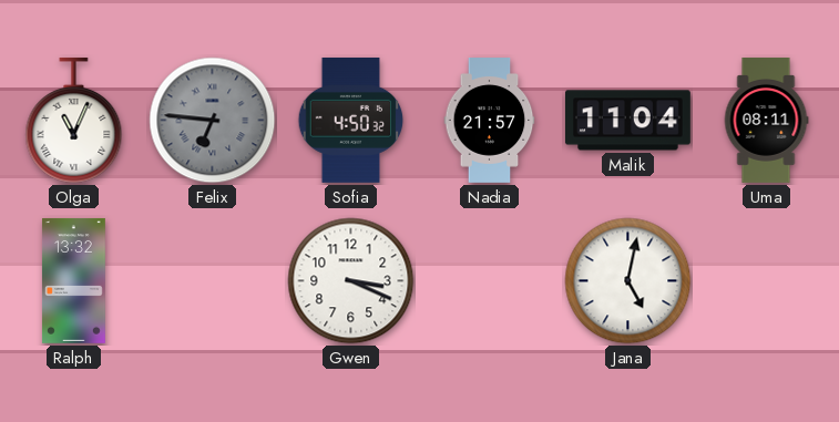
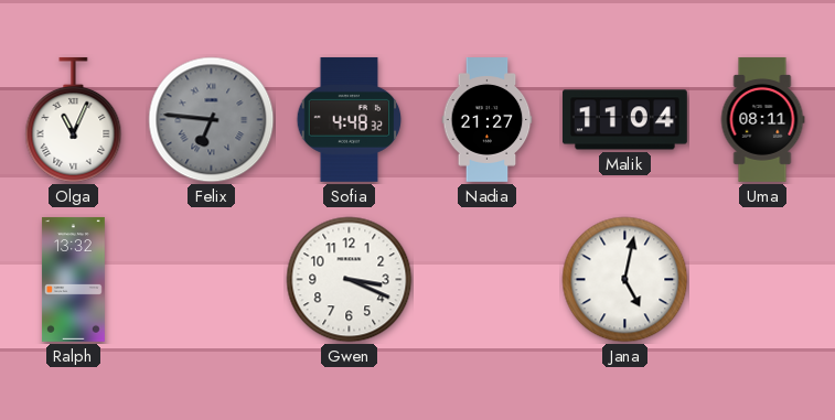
Sofia: 4:50 -> 4:48 (350, 119)
Nadia: 21:57 -> 21:27 (488, 120)
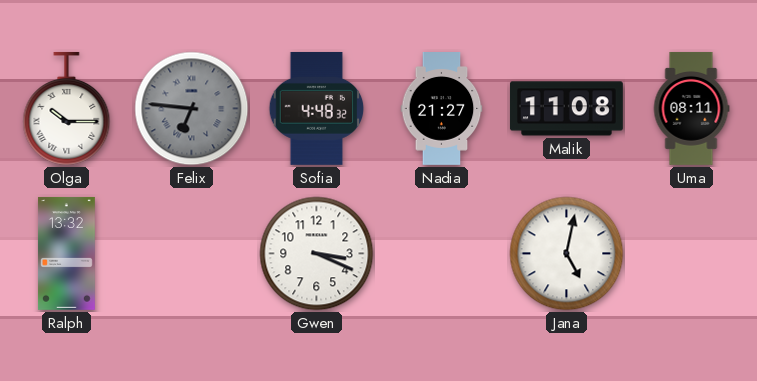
Olga: 11:04 -> 10:15 (67, 108)
Malik: 11:04 -> 11:08 (566, 109)
